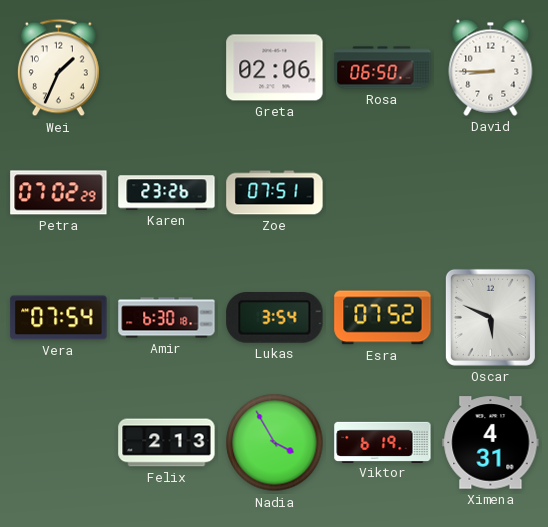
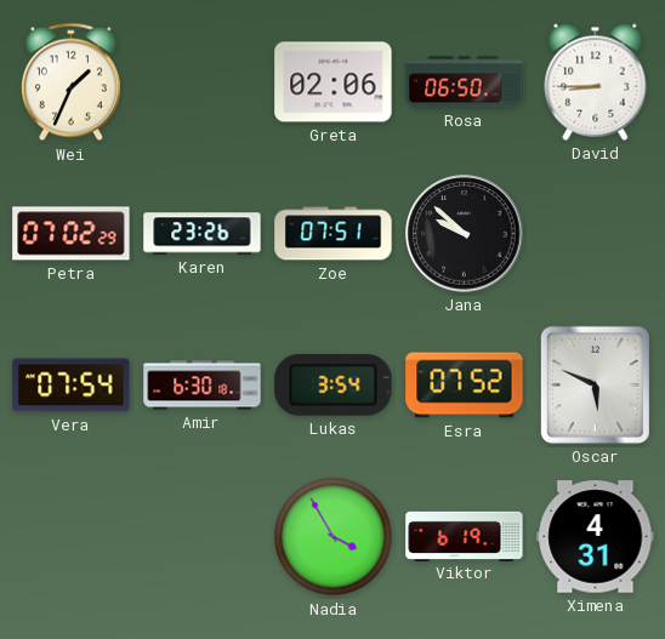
Jana: none -> 9:52 (465, 234)
Felix: 2:13 -> none (167, 443)
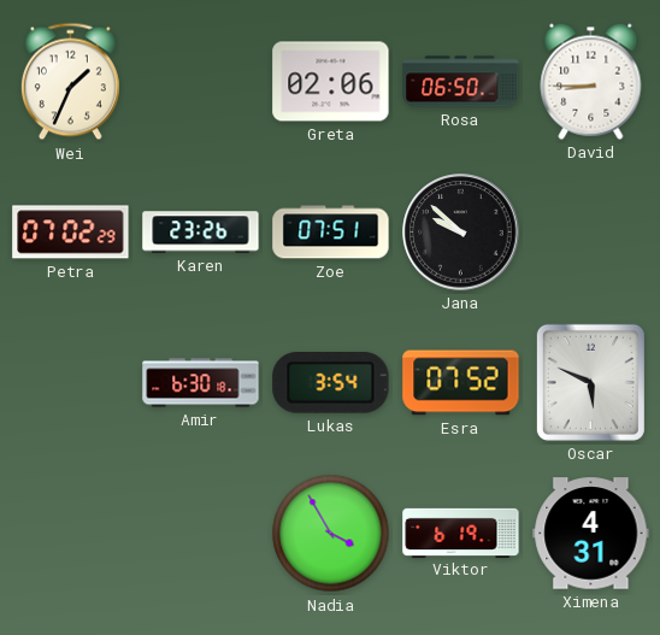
Vera: 07:54 -> none (72, 386)
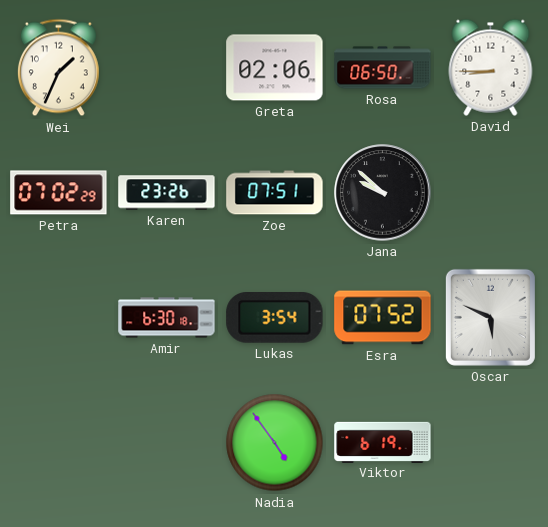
Nadia: 3:55 -> 4:54 (275, 443)
Ximena: 4:31 -> none (591, 534)
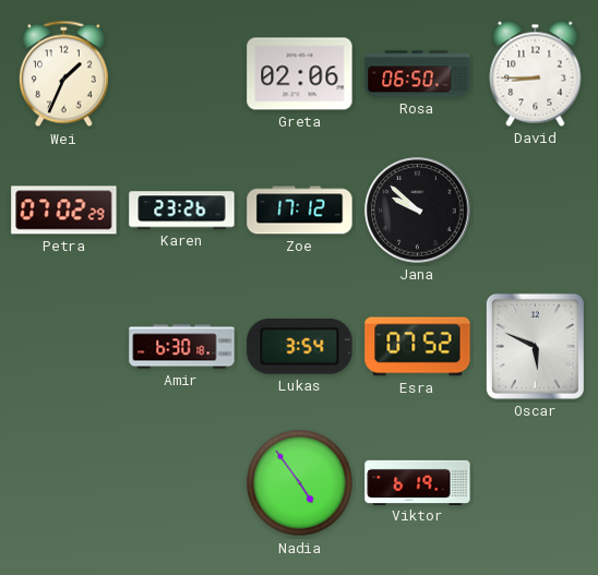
Zoe: 07:51 -> 17:12 (300, 211)
